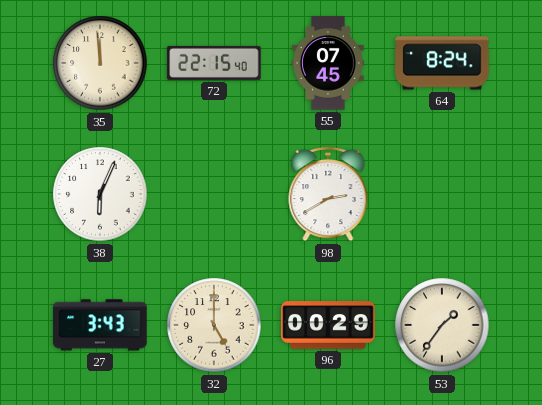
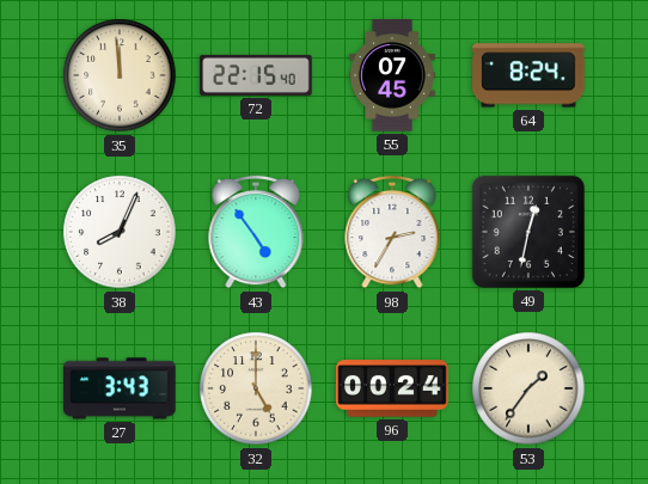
38: 6:04 -> 8:04 (120, 232)
43: none -> 4:54 (256, 232)
98: 2:40 -> 2:35 (392, 232)
49: none -> 12:32 (528, 232)
96: 00:29 -> 00:24 (392, 388)
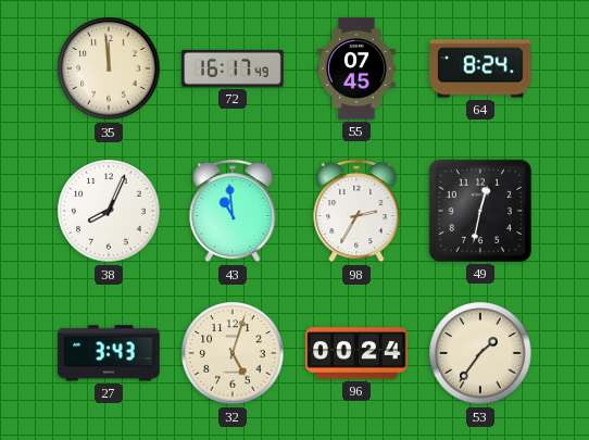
72: 22:15 -> 16:17 (233, 68)
43: 4:54 -> 10:59 (233, 211)
32: 5:00 -> 5:03 (233, 353)
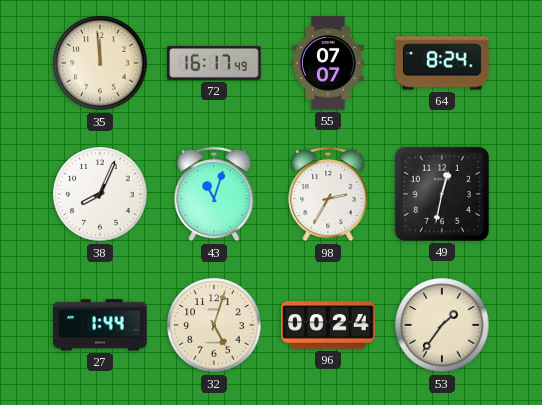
55: 07:45 -> 07:07 (328, 63)
43: 10:59 -> 11:03 (214, 194)
27: 3:43 -> 1:44 (100, 325)
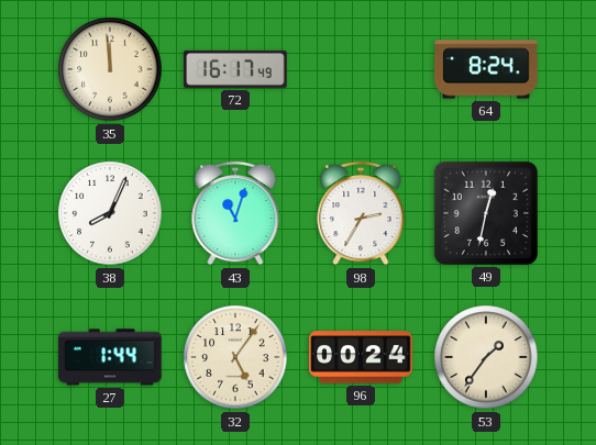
55: 07:07 -> none (328, 63)
32: 5:03 -> 5:06 (235, 357)
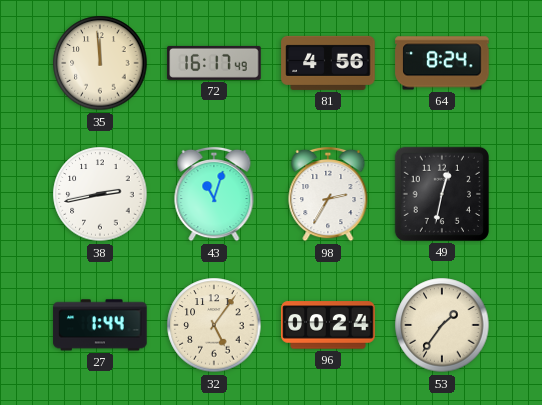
81: none -> 4:56 (328, 63)
38: 8:04 -> 2:43 (100, 194)
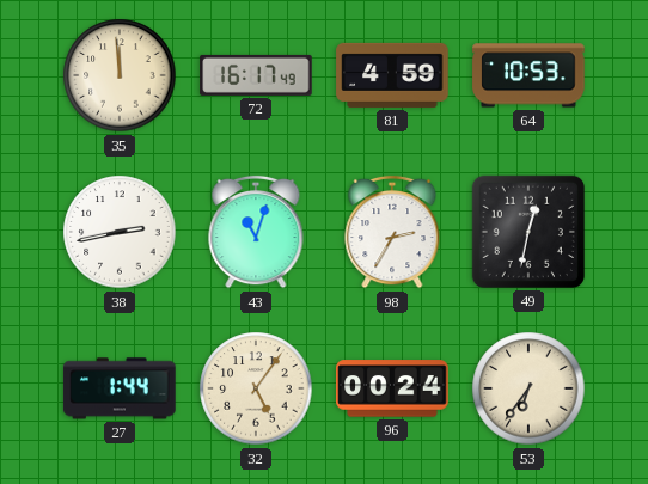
81: 4:56 -> 4:59 (392, 75)
64: 8:24 -> 10:53 (528, 75)
53: 1:36 -> 6:36 (528, 388)
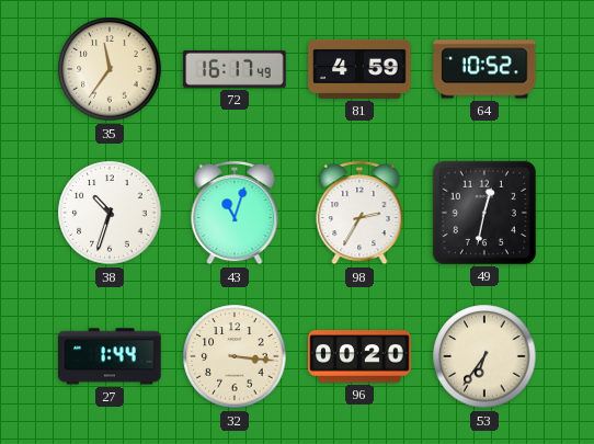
35: 11:59 -> 11:36 (110, 69)
64: 10:53 -> 10:52 (484, 69)
38: 2:43 -> 10:33 (110, 213)
32: 5:06 -> 3:16 (235, 356)
96: 00:24 -> 00:20 (359, 356)
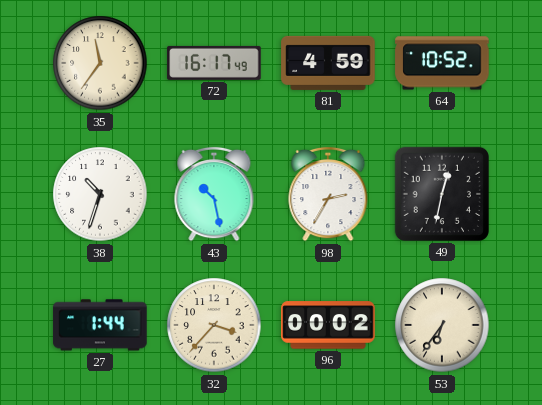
43: 11:03 -> 10:28 (214, 194)
32: 3:16 -> 3:37 (214, 325)
96: 00:20 -> 00:02 (328, 325)
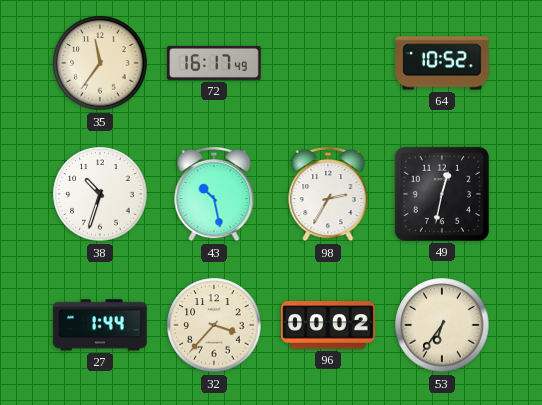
81: 4:59 -> none (328, 63)
